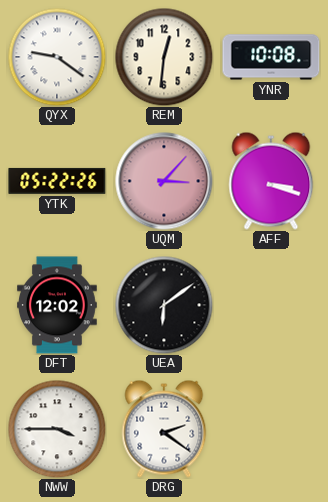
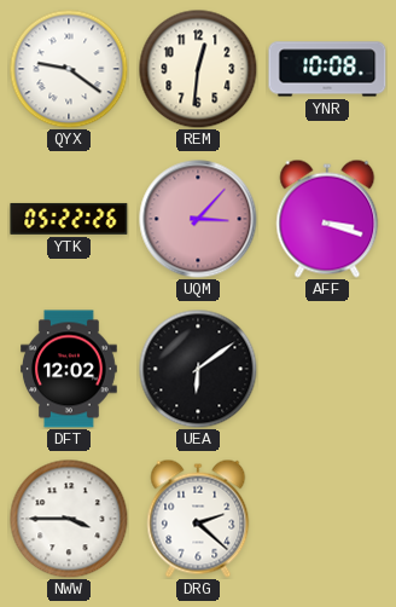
DRG: 2:21 -> 2:22 (198, 519)
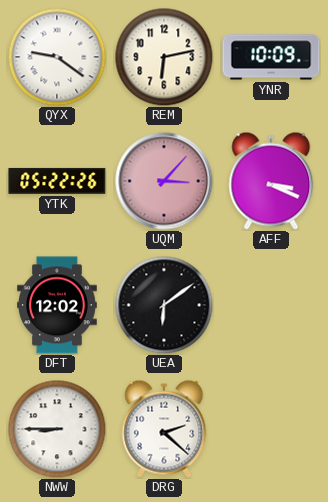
REM: 12:31 -> 6:13 (164, 57)
YNR: 10:08 -> 10:09 (271, 57)
AFF: 3:18 -> 3:19 (271, 181)
NWW: 3:45 -> 8:45 (57, 429)
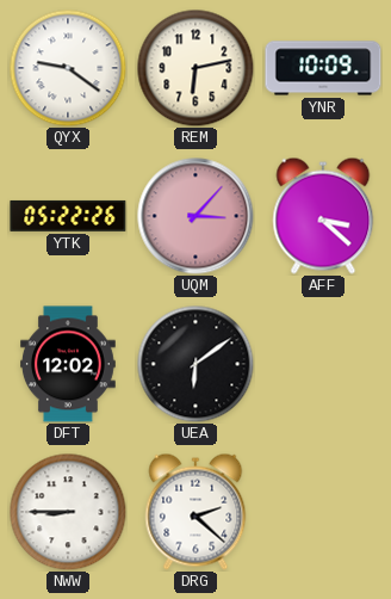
AFF: 3:19 -> 3:22 (323, 216)
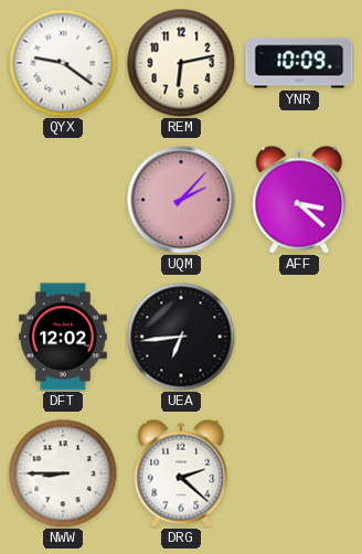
YTK: 05:22 -> none (68, 216)
UQM: 3:07 -> 2:07 (181, 200)
UEA: 6:09 -> 6:44 (181, 337)
